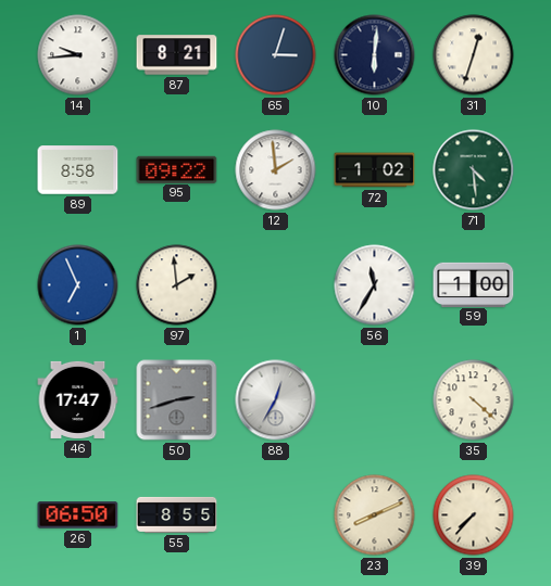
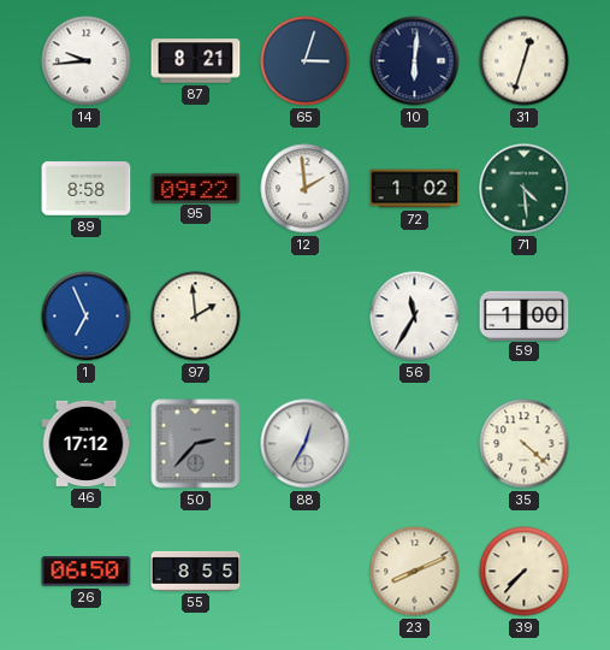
46: 17:47 -> 17:12 (87, 443)
50: 2:42 -> 2:37 (196, 444)
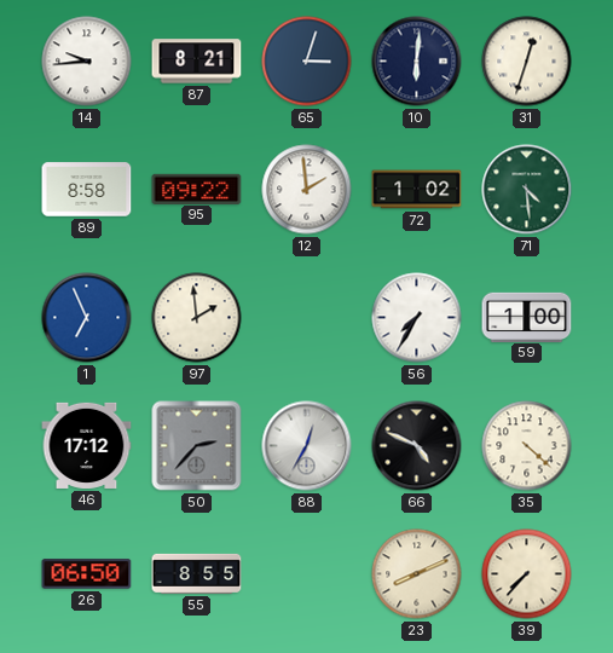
56: 11:35 -> 7:35 (417, 318)
66: none -> 4:49 (417, 446)
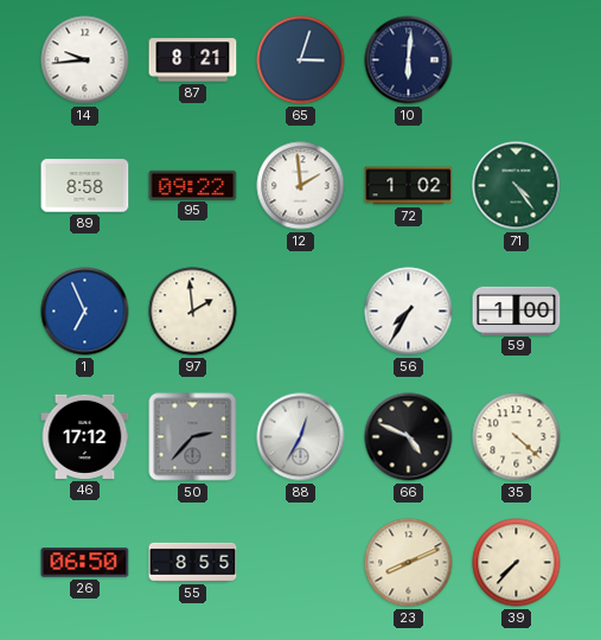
31: 12:33 -> none (527, 62)
71: 4:29 -> 4:24 (517, 186)
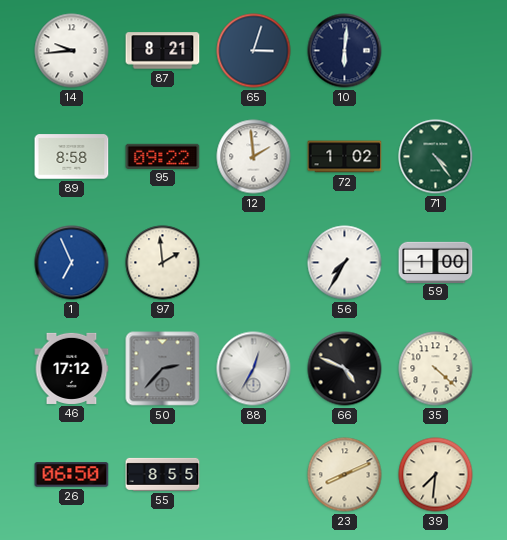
39: 7:37 -> 7:31 (436, 475)
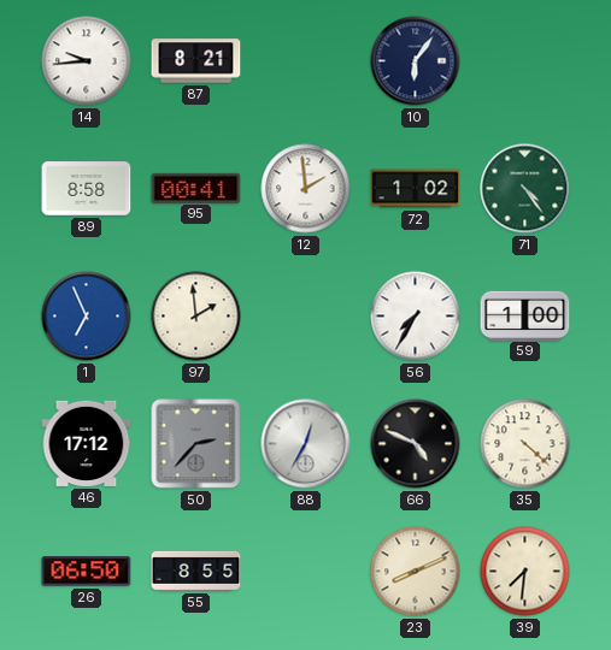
65: 3:03 -> none (254, 51)
10: 6:01 -> 6:06 (416, 61)
95: 09:22 -> 00:41 (196, 188)
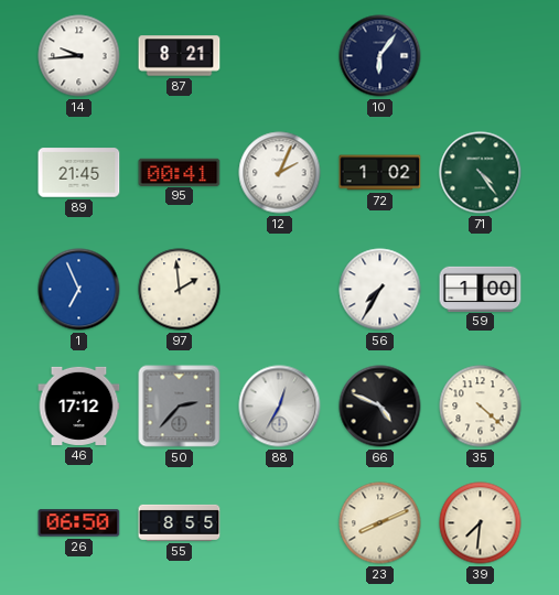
89: 8:58 -> 21:45 (79, 173)
12: 1:59 -> 2:04 (280, 173)
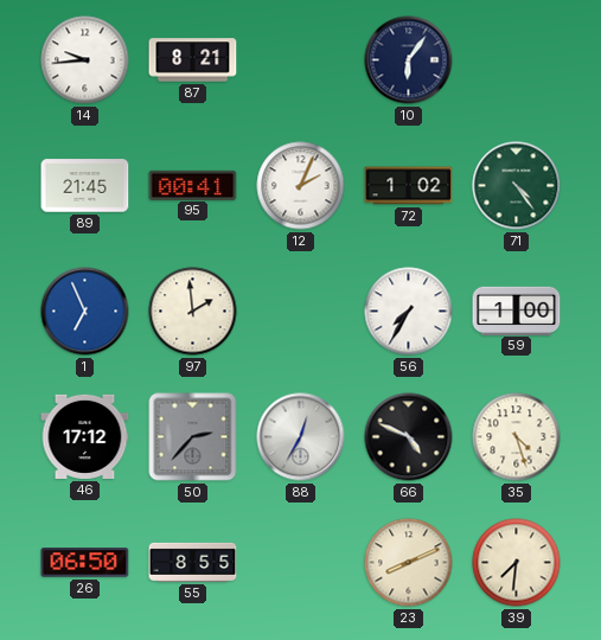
35: 4:22 -> 4:27 (517, 437)
